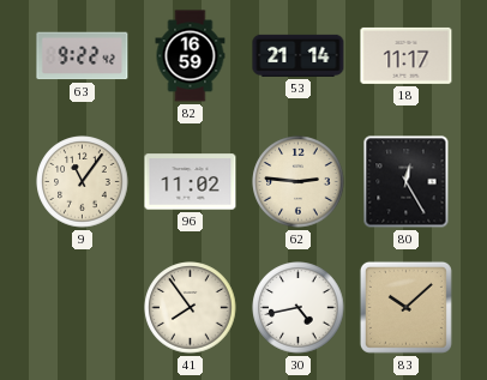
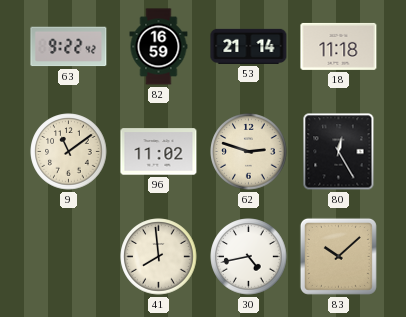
18: 11:17 -> 11:18 (339, 46)
9: 11:06 -> 11:09 (69, 152)
62: 2:46 -> 2:48 (249, 152)
41: 7:54 -> 7:59 (159, 257)
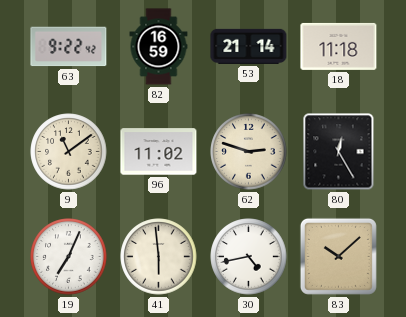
19: none -> 7:04 (69, 257)
41: 7:59 -> 5:59 (159, 257)
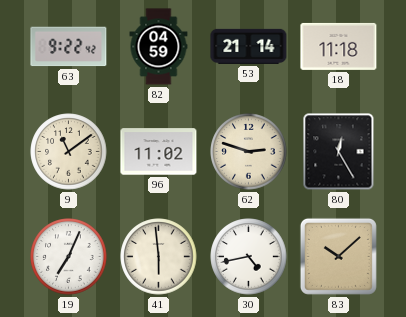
82: 16:59 -> 04:59 (159, 47)
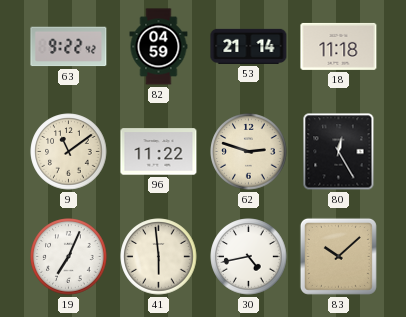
96: 11:02 -> 11:22 (159, 152)
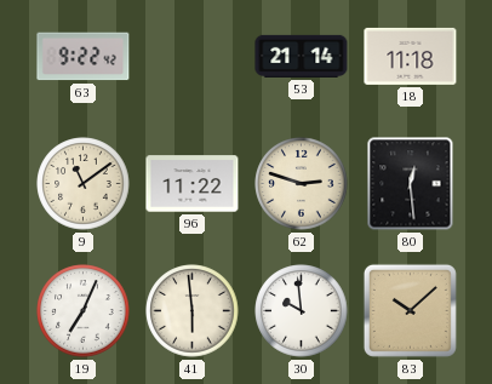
82: 04:59 -> none (159, 47)
80: 12:25 -> 12:29 (411, 184)
30: 4:43 -> 9:59 (302, 311)
